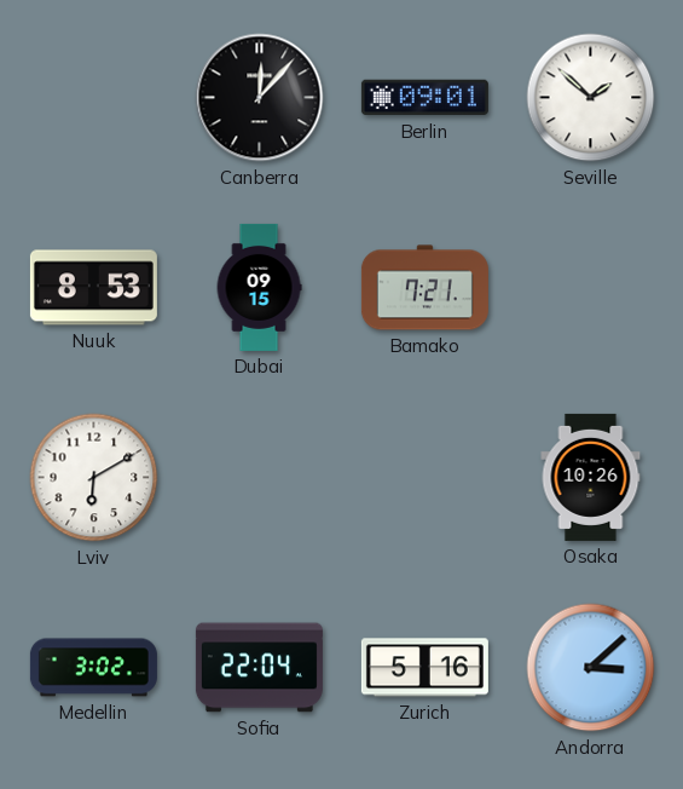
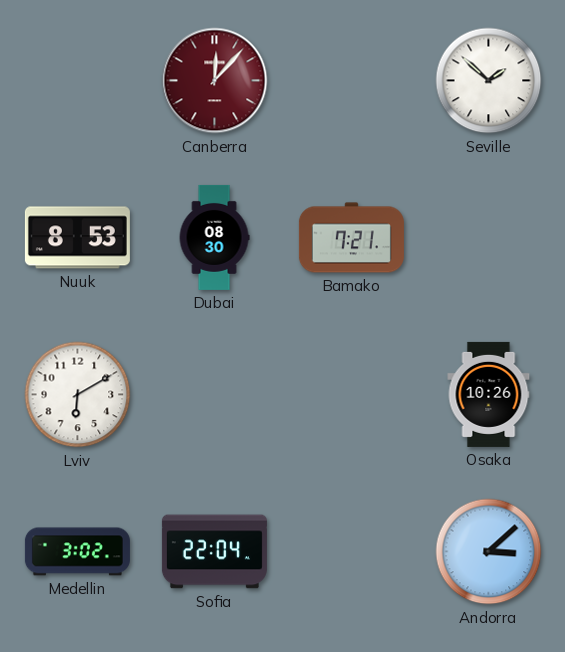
Canberra dial: black -> burgundy (215, 81)
Berlin: 09:01 -> none (424, 98)
Dubai: 09:15 -> 08:30 (214, 237)
Zurich: 5:16 -> none (424, 668)
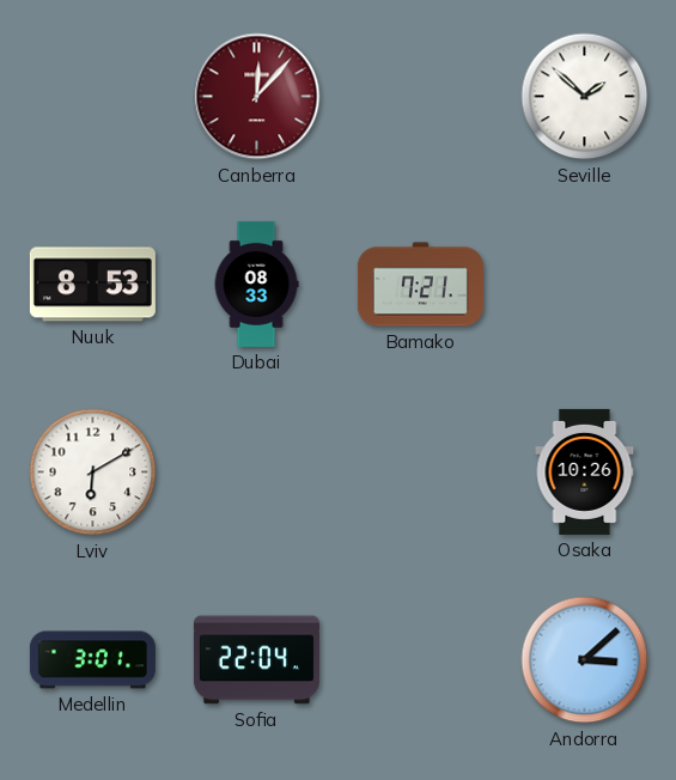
Dubai: 08:30 -> 08:33 (256, 284)
Medellin: 3:02 -> 3:01 (92, 660)
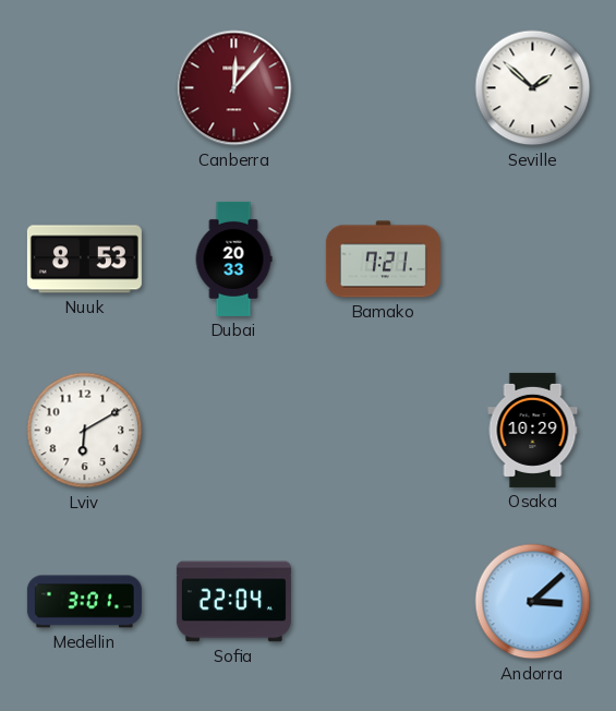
Dubai: 08:33 -> 20:33 (233, 258)
Osaka: 10:26 -> 10:29 (533, 430)
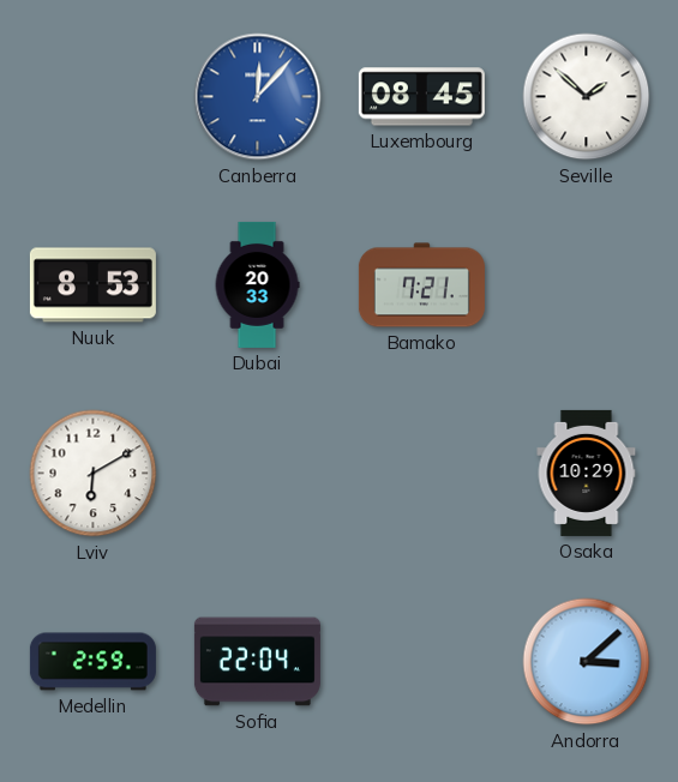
Canberra dial: burgundy -> blue (258, 97)
Luxembourg: none -> 08:45 (421, 97)
Medellin: 3:01 -> 2:59 (92, 662)
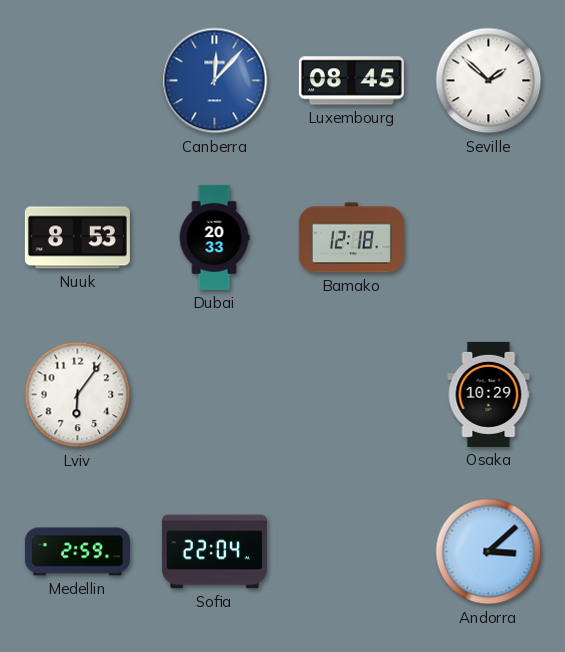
Bamako: 7:21 -> 12:18 (351, 238)
Lviv: 6:10 -> 6:06 (78, 395)
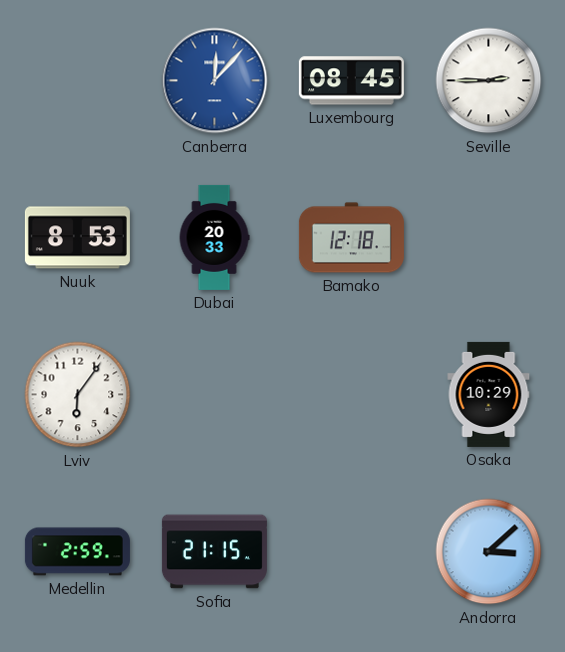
Seville: 1:52 -> 2:45 (489, 81)
Sofia: 22:04 -> 21:15 (214, 552)
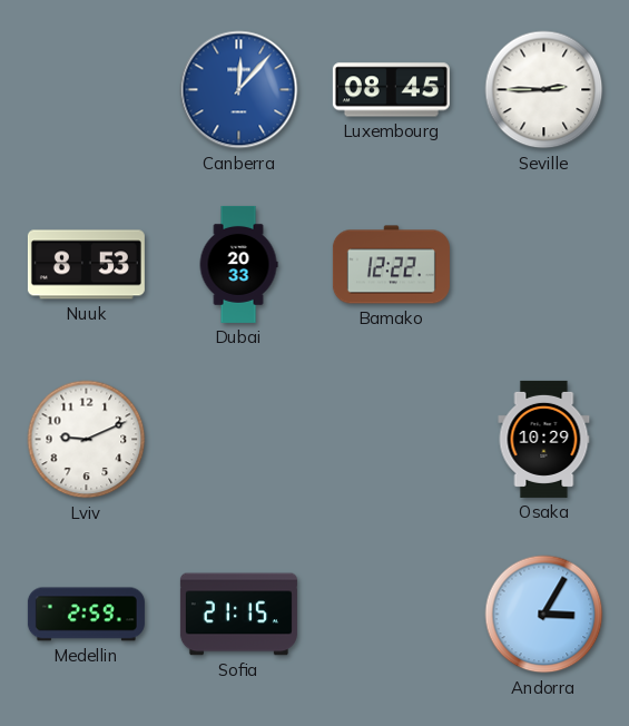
Bamako: 12:18 -> 12:22 (391, 265)
Lviv: 6:06 -> 9:11 (87, 440)
Andorra: 3:08 -> 3:05 (544, 615)
